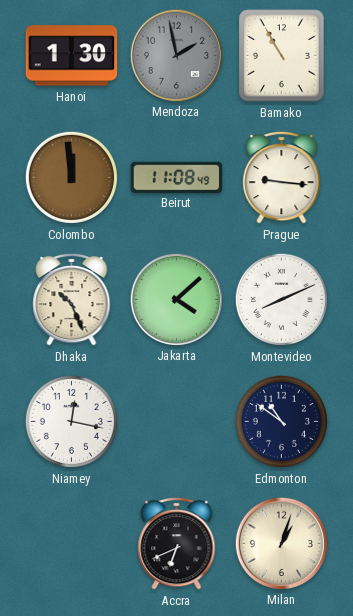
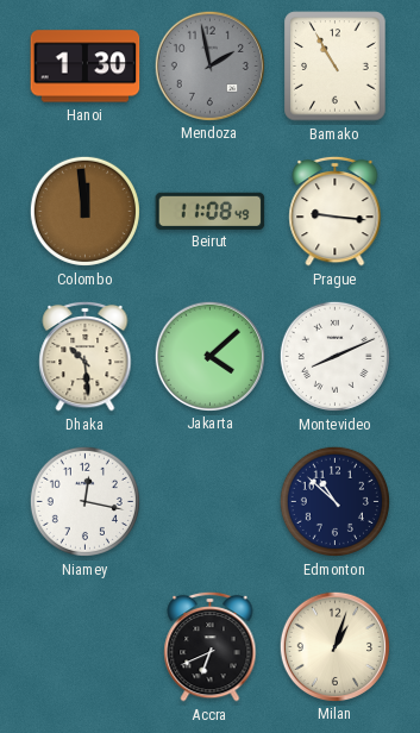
Dhaka: 10:26 -> 10:29 (86, 356)
Edmonton: 10:51 -> 10:52 (334, 501)
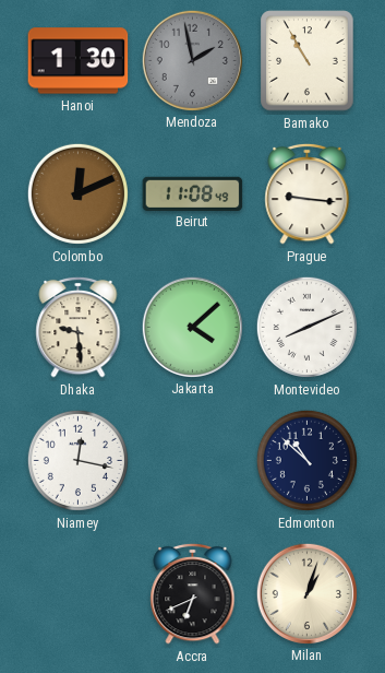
Colombo: 11:59 -> 12:11 (77, 193)
Dhaka: 10:29 -> 9:29 (79, 327)
